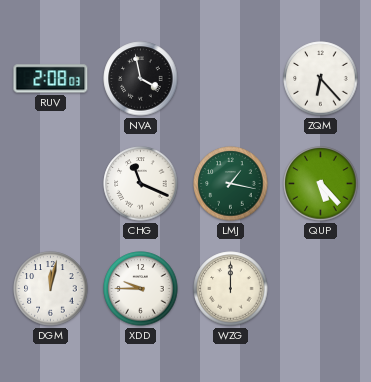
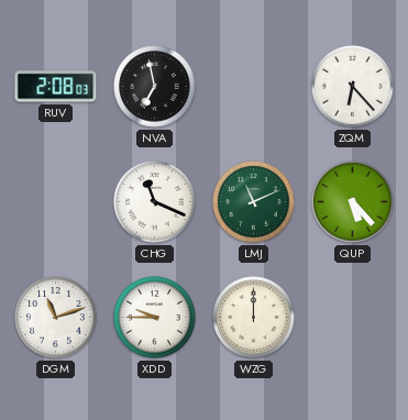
NVA: 3:58 -> 6:58 (155, 87)
LMJ: 1:17 -> 11:11 (254, 202)
DGM: 12:02 -> 11:12 (56, 318)
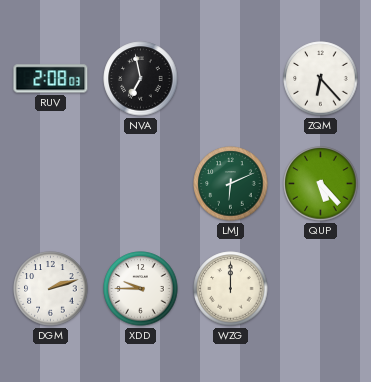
CHG: 11:19 -> none (155, 202)
LMJ: 11:11 -> 6:11 (231, 184)
DGM: 11:12 -> 2:12 (51, 289)
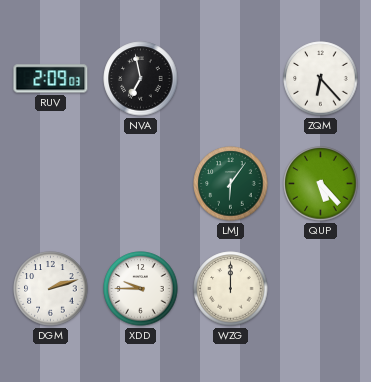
RUV: 2:08 -> 2:09 (51, 79)
LMJ: 6:11 -> 6:06 (231, 184)
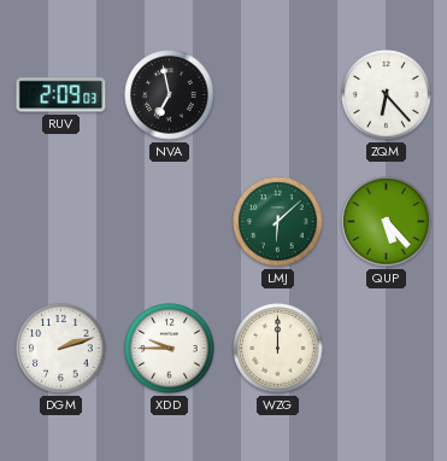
LMJ: 6:06 -> 6:08 (278, 222)
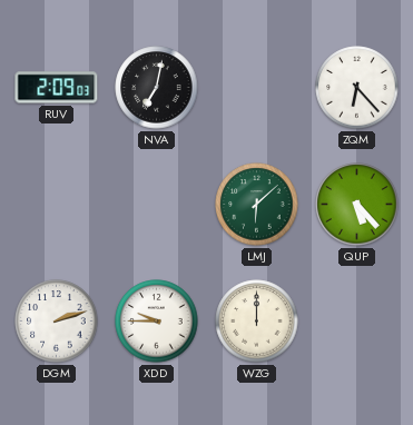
NVA: 6:58 -> 7:02 (157, 88)
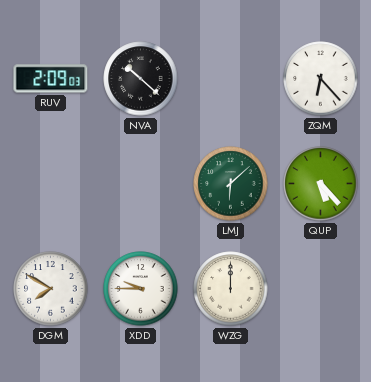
NVA: 7:02 -> 10:22 (141, 79)
DGM: 2:12 -> 7:50 (51, 289)
